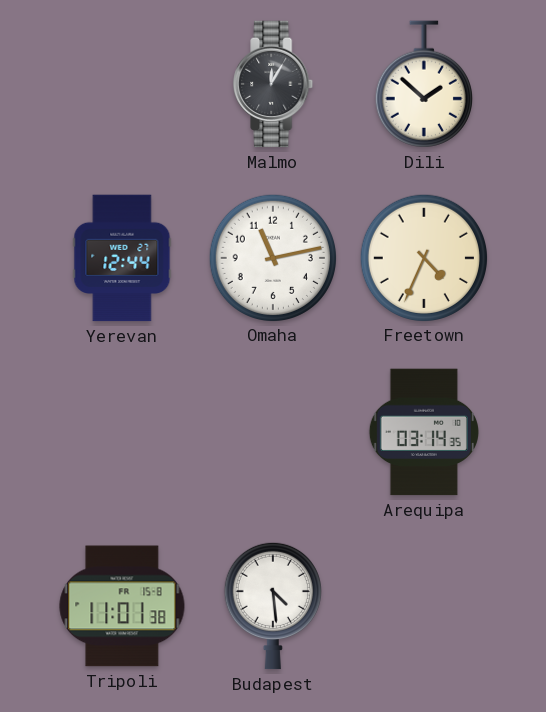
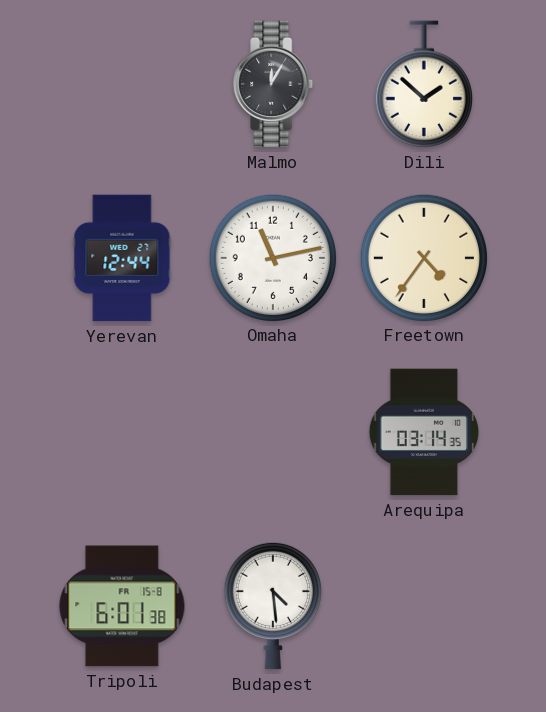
Freetown: 4:34 -> 4:36 (423, 257)
Tripoli: 11:01 -> 6:01 (122, 606)
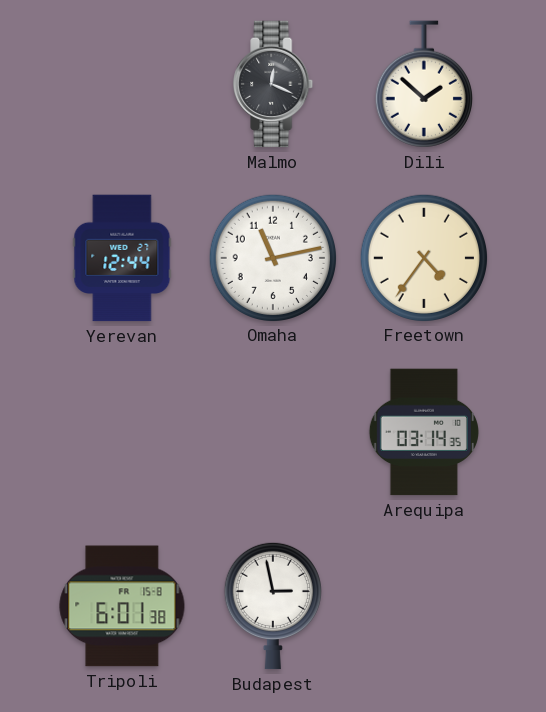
Malmo: 12:05 -> 12:19 (274, 84)
Budapest: 4:29 -> 2:58 (273, 606)
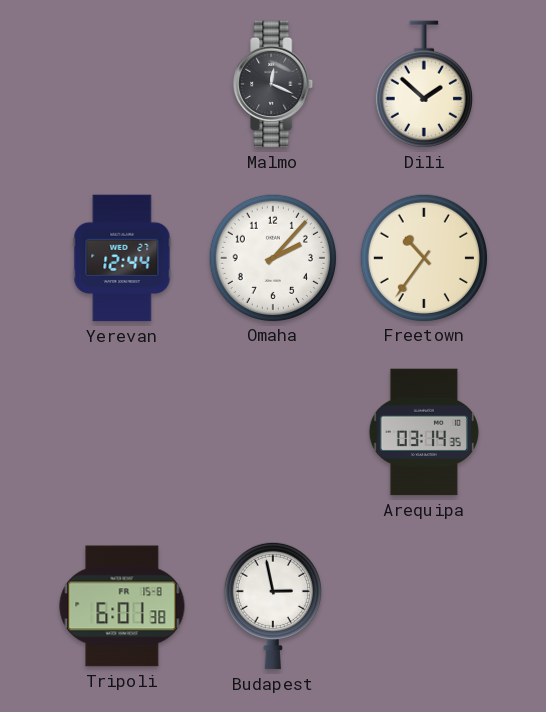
Omaha: 11:13 -> 2:07 (272, 257)
Freetown: 4:36 -> 10:36 (423, 257)
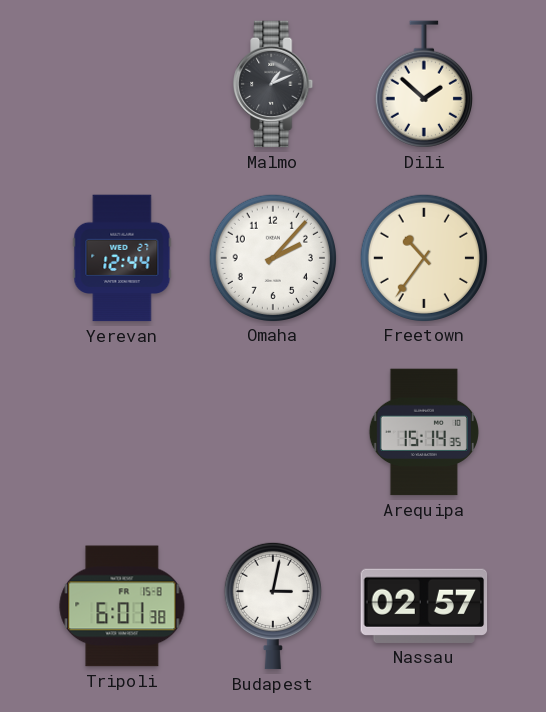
Malmo: 12:19 -> 1:11 (274, 84)
Arequipa: 03:14 -> 15:14 (424, 432)
Budapest: 2:58 -> 3:02 (273, 606)
Nassau: none -> 02:57 (424, 606)
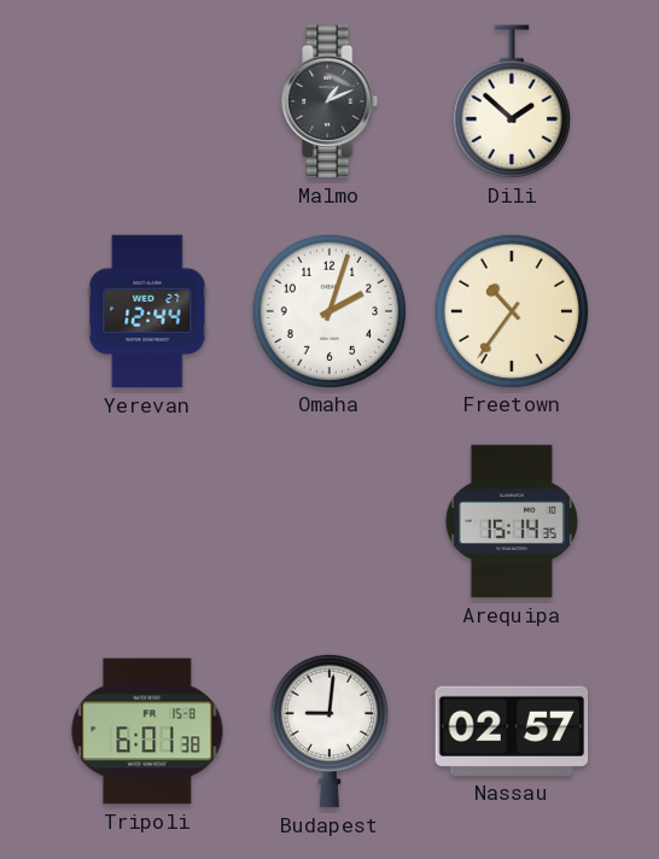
Omaha: 2:07 -> 2:03 (328, 310)
Budapest: 3:02 -> 9:01 (329, 731)
